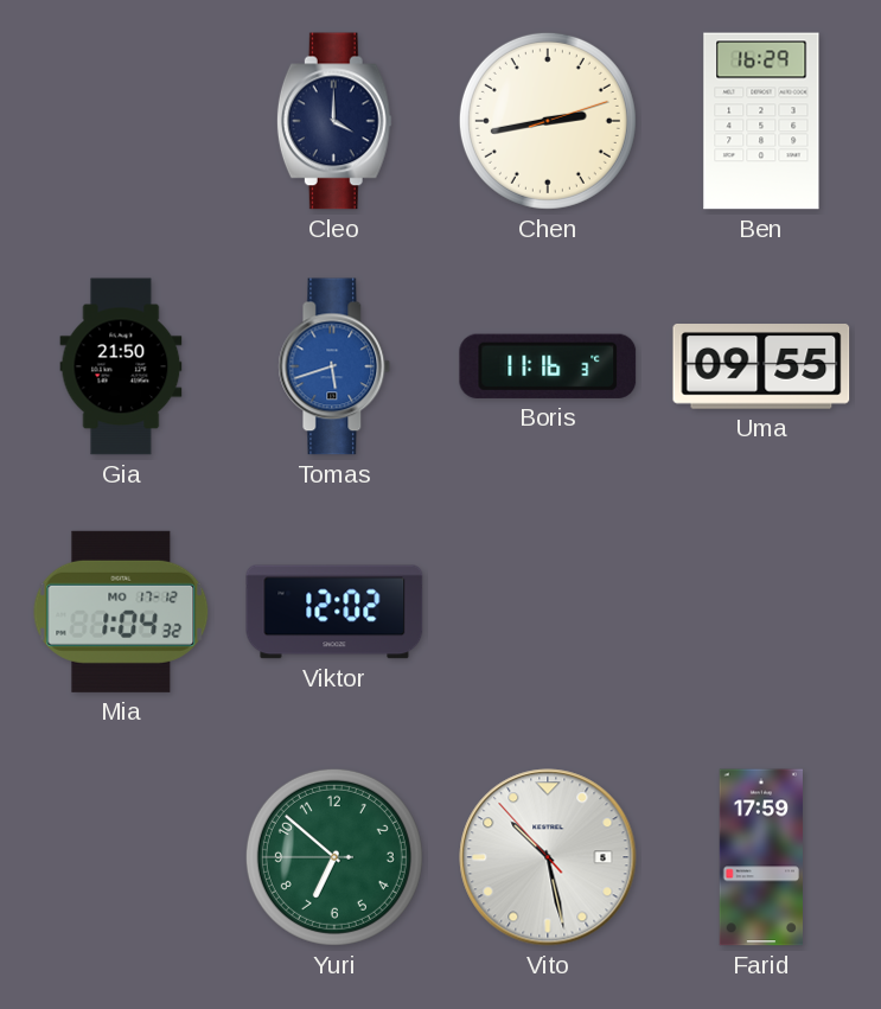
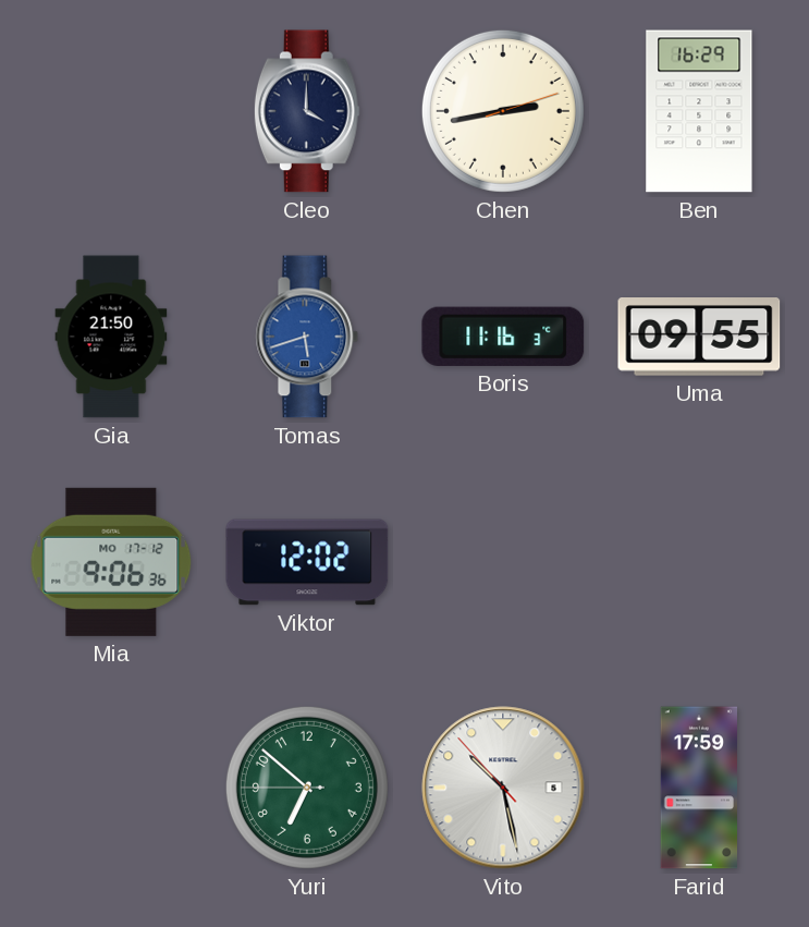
Mia: 1:04 -> 9:06 (111, 562)
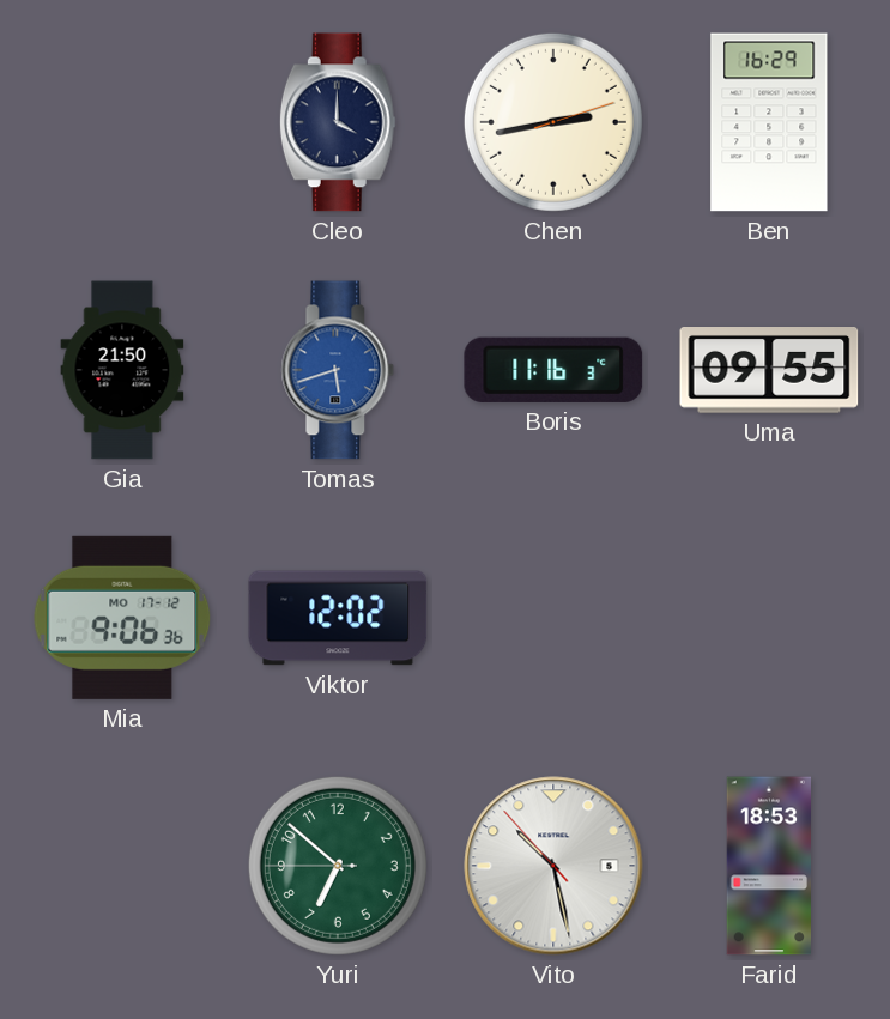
Farid: 17:59 -> 18:53 (768, 866)
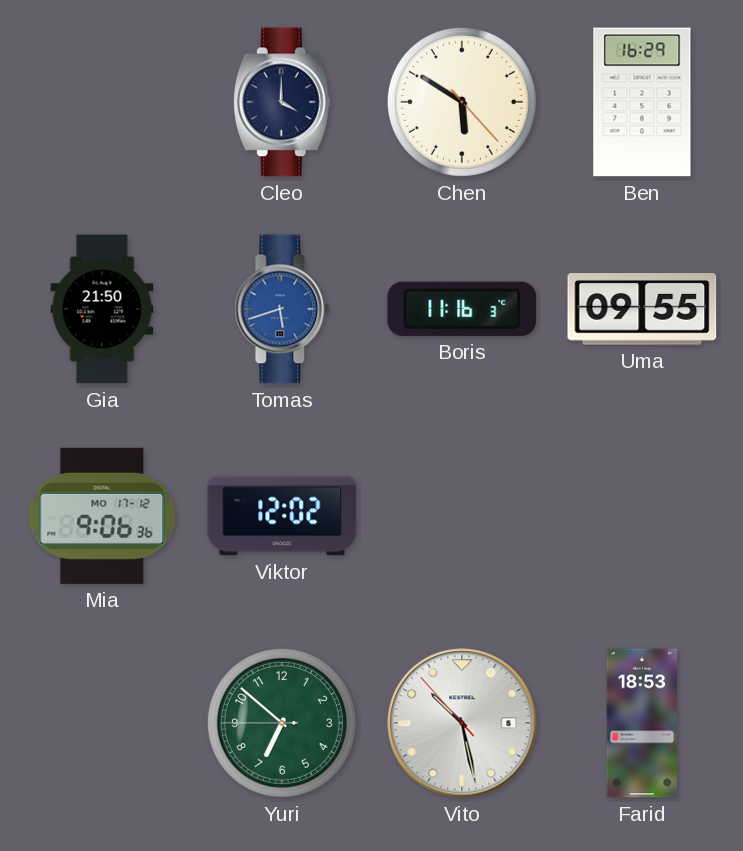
Chen: 2:43 -> 5:50 (462, 102)
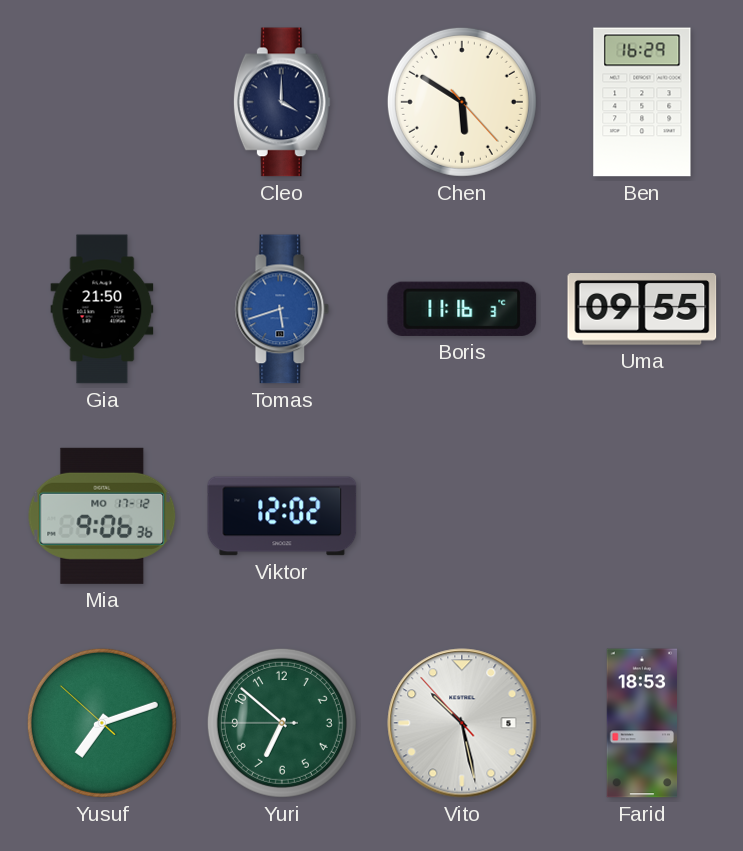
Yusuf: none -> 7:11 (102, 723)
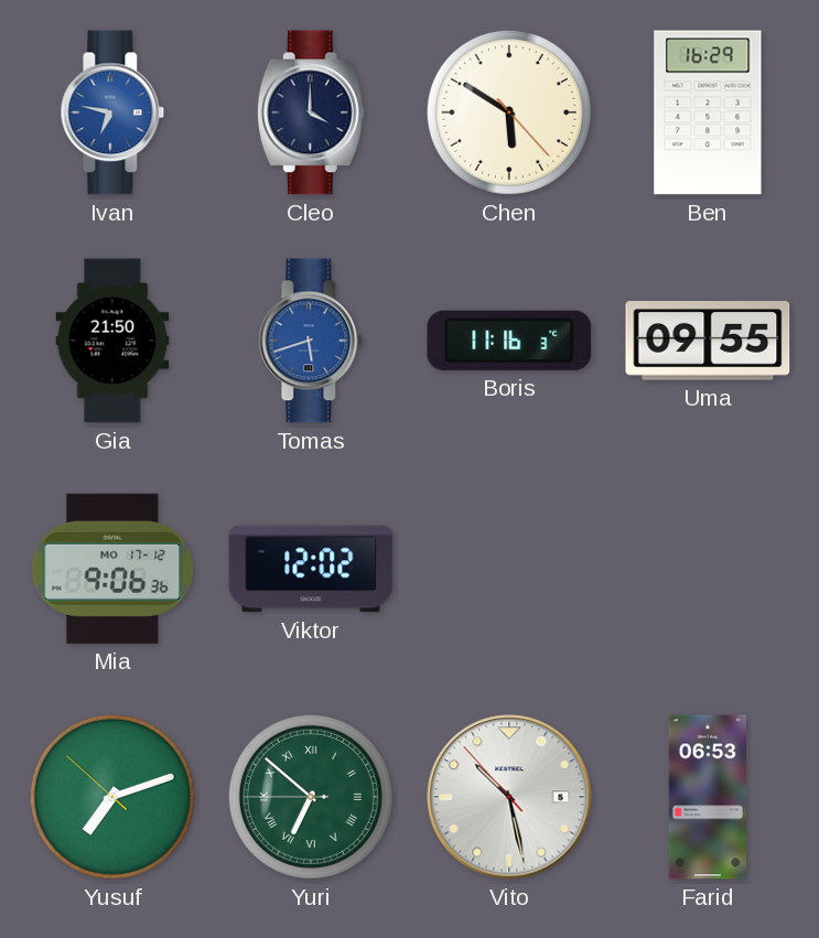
Ivan: none -> 6:47 (112, 112)
Yuri numerals: Arabic -> Roman (311, 797)
Farid: 18:53 -> 06:53 (707, 797)
